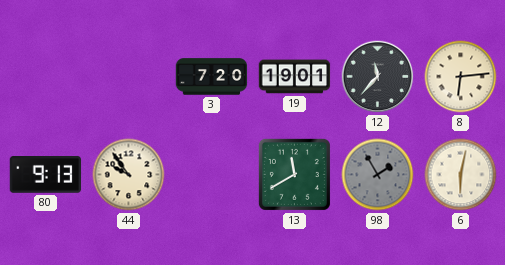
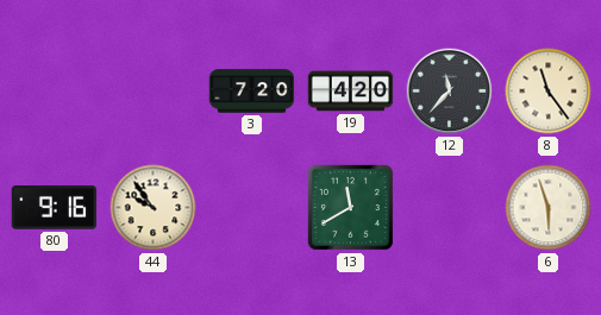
19: 19:01 -> 4:20 (351, 92)
8: 6:14 -> 11:24 (549, 92)
80: 9:13 -> 9:16 (55, 208)
98: 1:55 -> none (378, 175)
6: 6:02 -> 5:57 (549, 208)
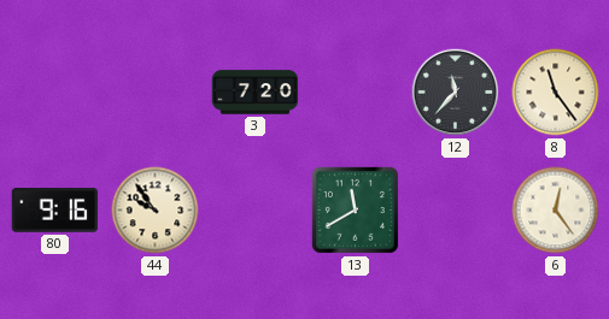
19: 4:20 -> none (351, 92)
6: 5:57 -> 12:24 (556, 211)
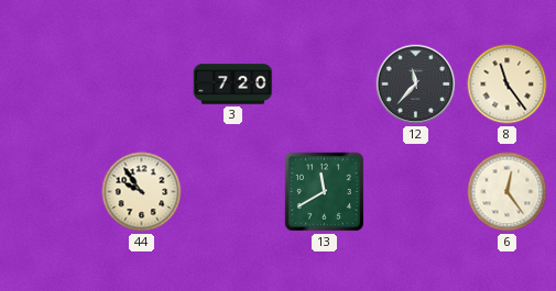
80: 9:16 -> none (55, 211)
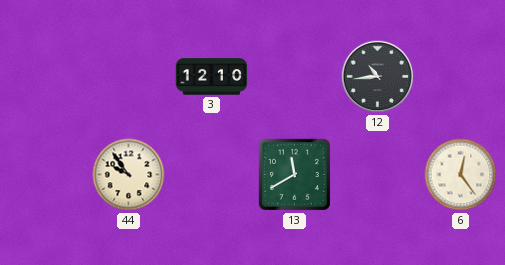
3: 7:20 -> 12:10 (212, 77)
12: 11:37 -> 10:44 (378, 77)
8: 11:24 -> none (508, 85)
